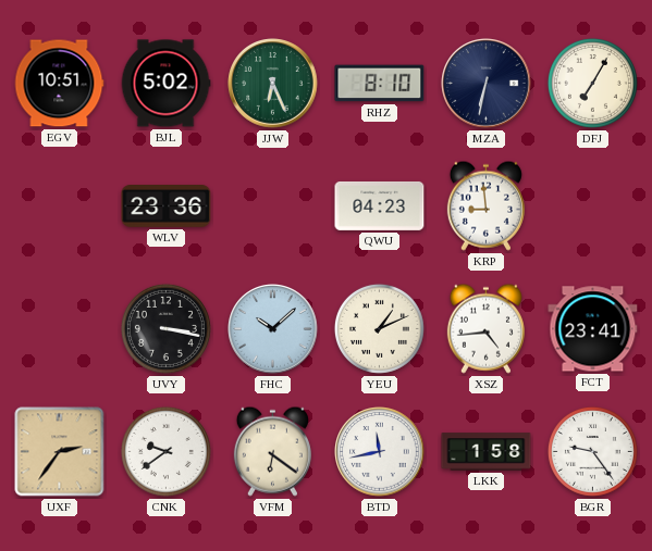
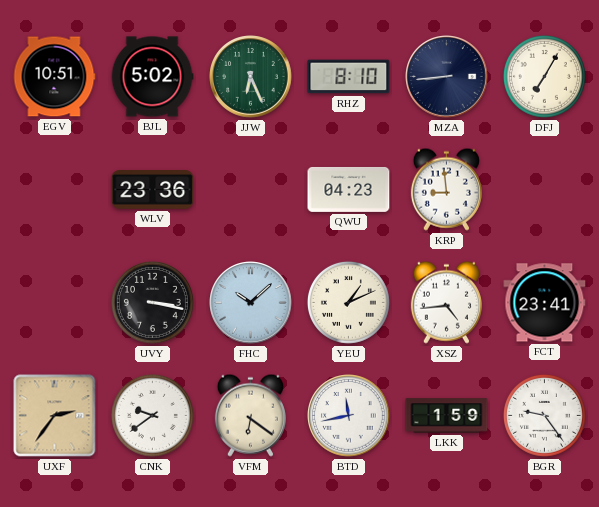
MZA: 6:32 -> 8:44 (447, 77)
LKK: 1:58 -> 1:59 (447, 416)
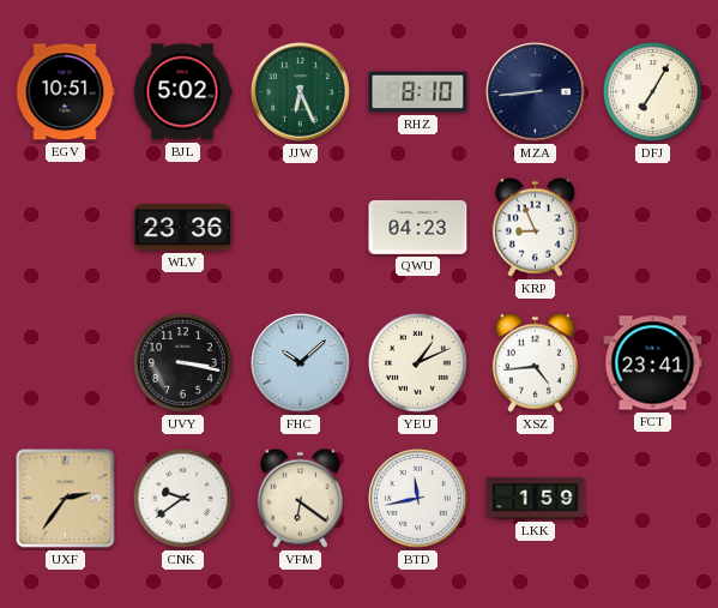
KRP: 8:59 -> 8:56 (535, 227)
BGR: 9:24 -> none (544, 415)
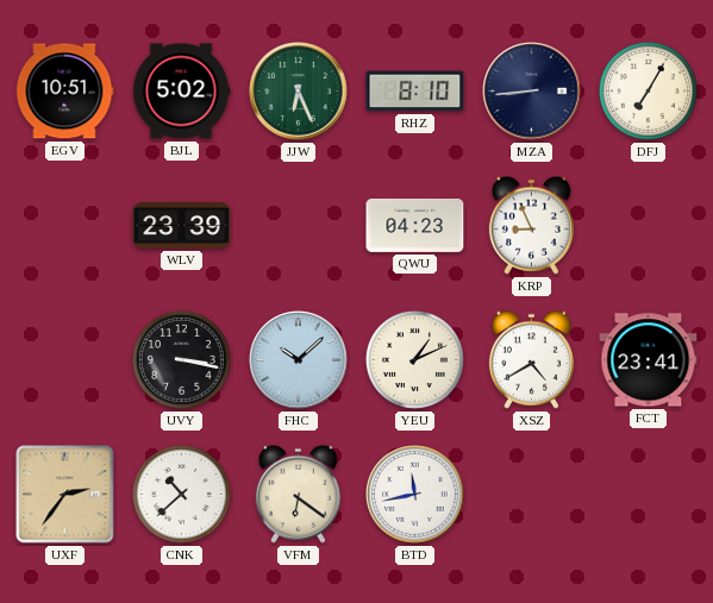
WLV: 23:36 -> 23:39 (182, 226)
XSZ: 4:44 -> 4:40 (531, 359)
CNK: 9:39 -> 10:38 (181, 494)
LKK: 1:59 -> none (536, 499)
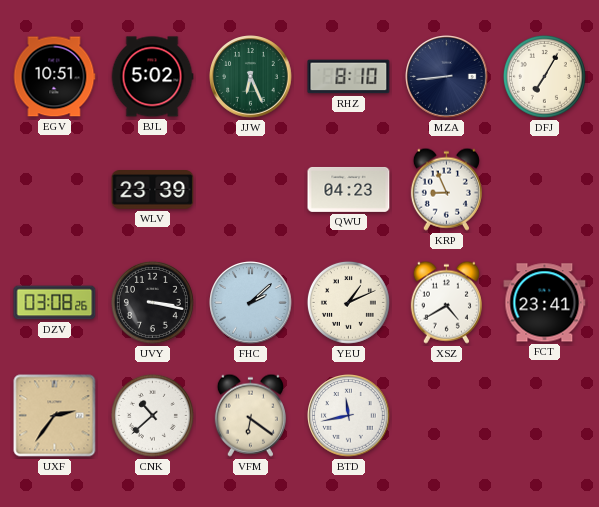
DZV: none -> 03:08 (55, 303)
FHC: 10:08 -> 2:08 (251, 303)
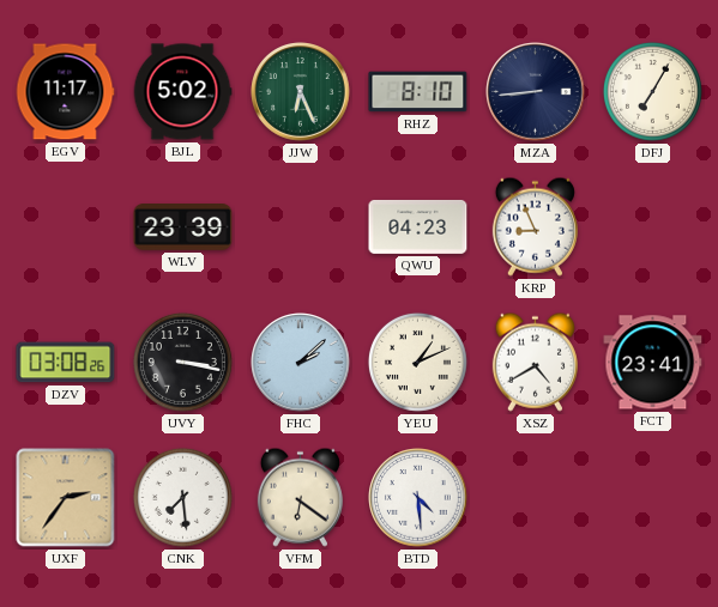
EGV: 10:51 -> 11:17 (65, 92)
CNK: 10:38 -> 7:29 (182, 497)
BTD: 11:43 -> 4:29 (418, 498)
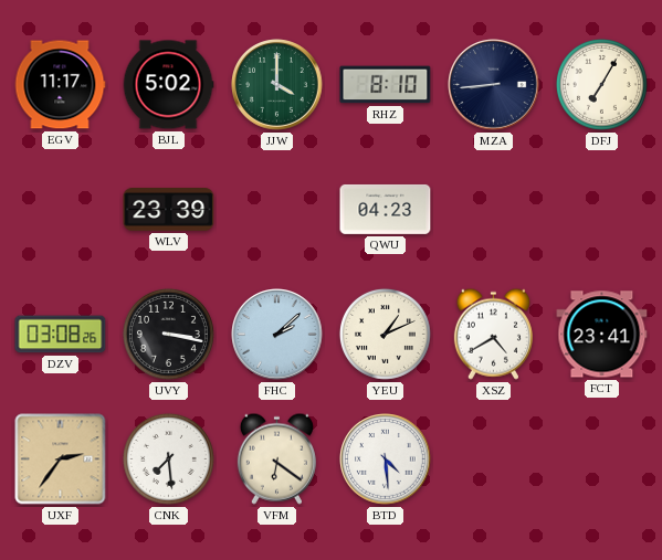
JJW: 6:26 -> 4:00 (277, 85)
KRP: 8:56 -> none (535, 226)
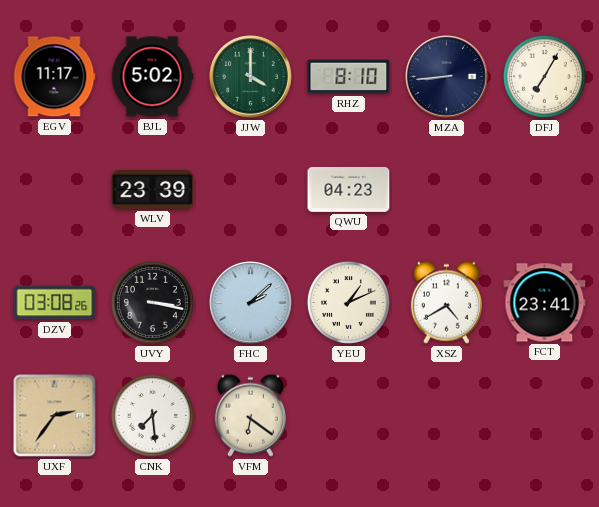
BTD: 4:29 -> none (386, 459)
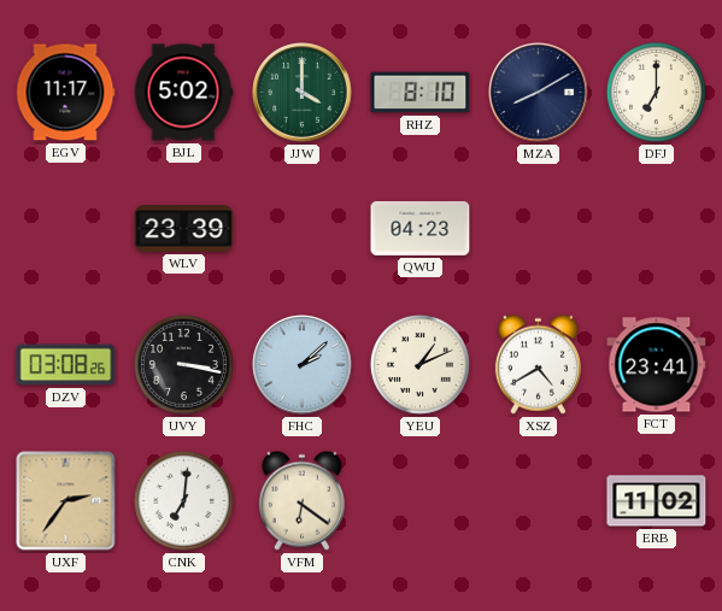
MZA: 8:44 -> 8:10 (539, 93)
DFJ: 7:05 -> 7:00 (656, 92)
CNK: 7:29 -> 7:01 (183, 500)
ERB: none -> 11:02 (657, 501)
